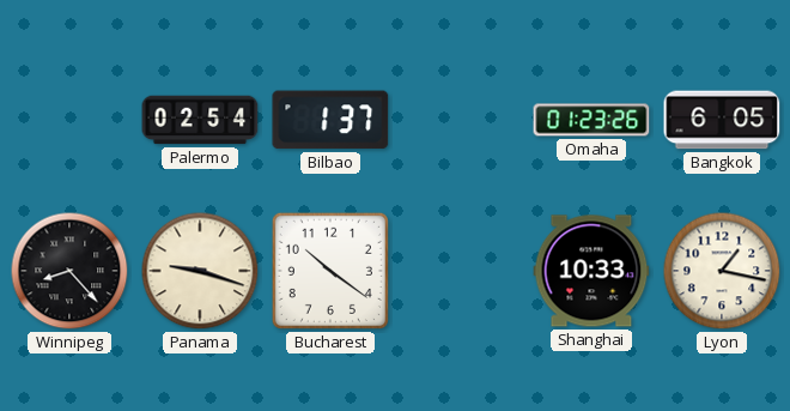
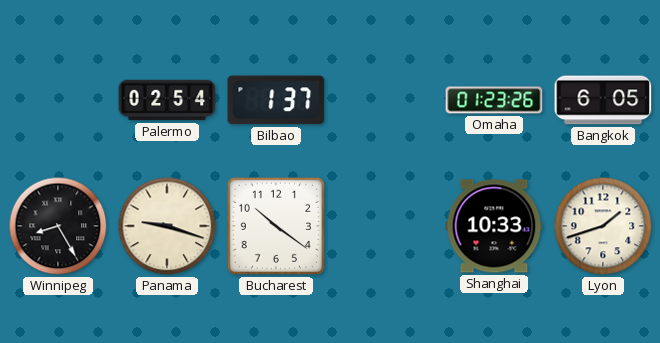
Winnipeg: 8:23 -> 8:25 (58, 226)
Lyon: 1:17 -> 1:42 (603, 226)
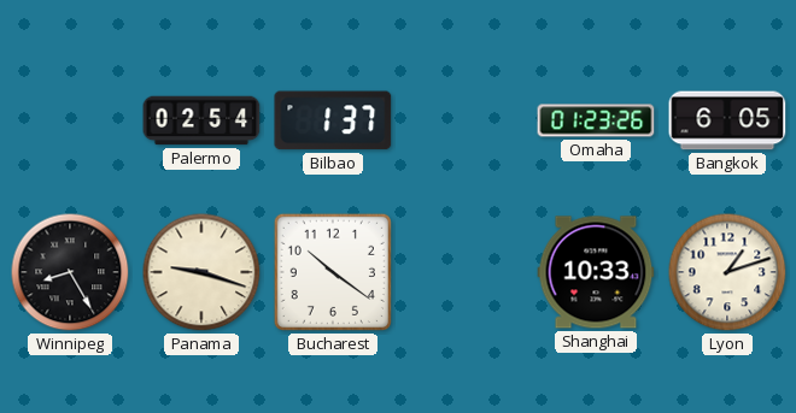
Lyon: 1:42 -> 1:12 (727, 272)
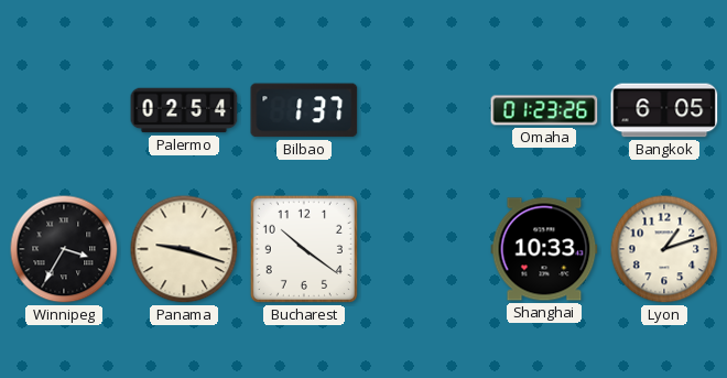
Winnipeg: 8:25 -> 3:35 (64, 249)
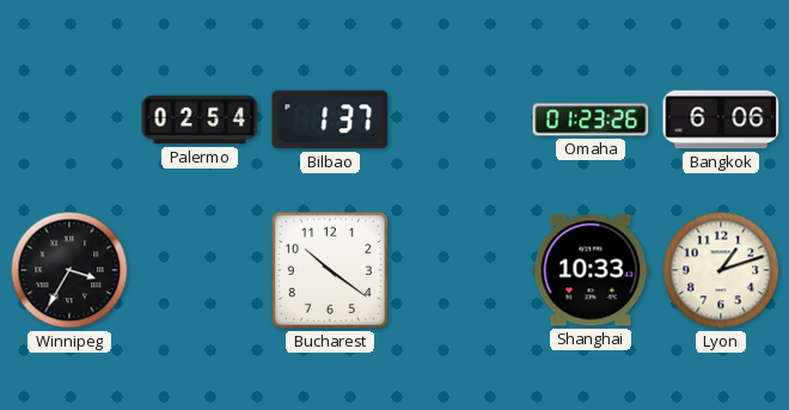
Bangkok: 6:05 -> 6:06 (721, 120)
Panama: 9:18 -> none (184, 249)
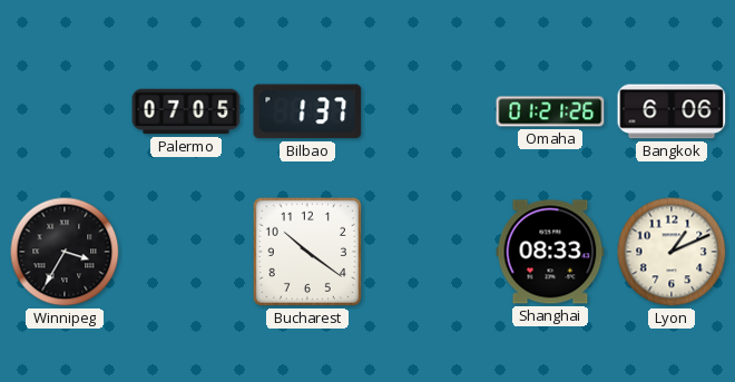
Palermo: 02:54 -> 07:05 (186, 111)
Omaha: 01:23 -> 01:21 (550, 111)
Shanghai: 10:33 -> 08:33 (550, 252)
Lyon: 1:12 -> 1:11 (672, 252)
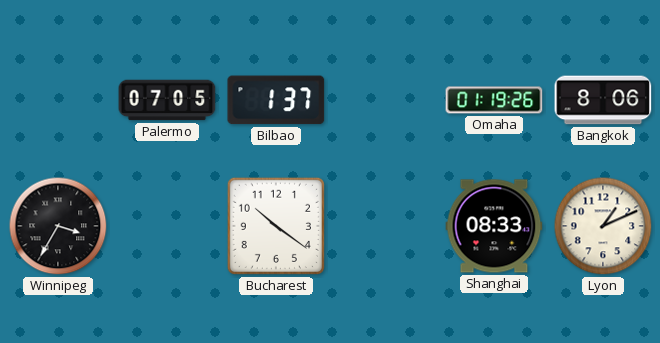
Omaha: 01:21 -> 01:19 (494, 100)
Bangkok: 6:06 -> 8:06 (603, 100)
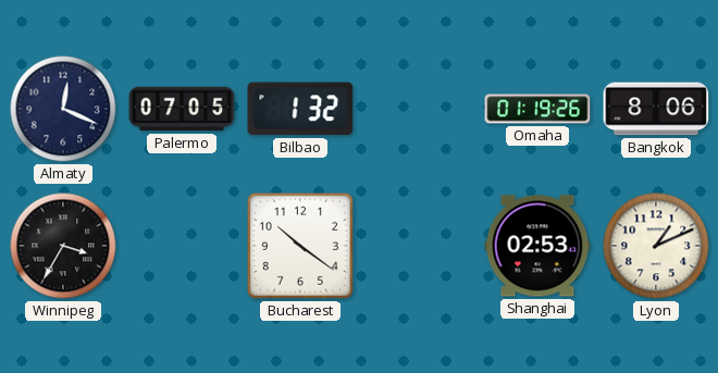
Almaty: none -> 12:19 (63, 109)
Bilbao: 1:37 -> 1:32 (300, 109)
Shanghai: 08:33 -> 02:53 (537, 246)
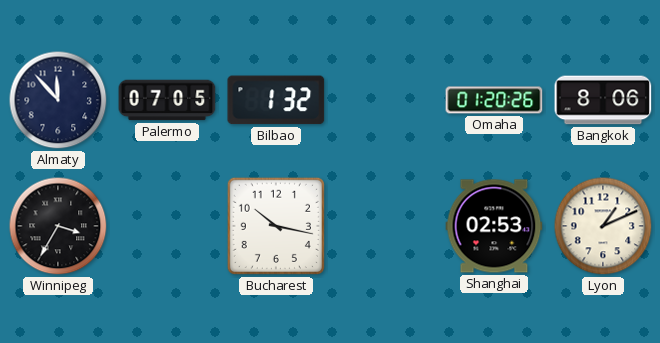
Almaty: 12:19 -> 11:53 (58, 100)
Omaha: 01:19 -> 01:20 (494, 100)
Bucharest: 10:21 -> 10:17 (276, 226)
